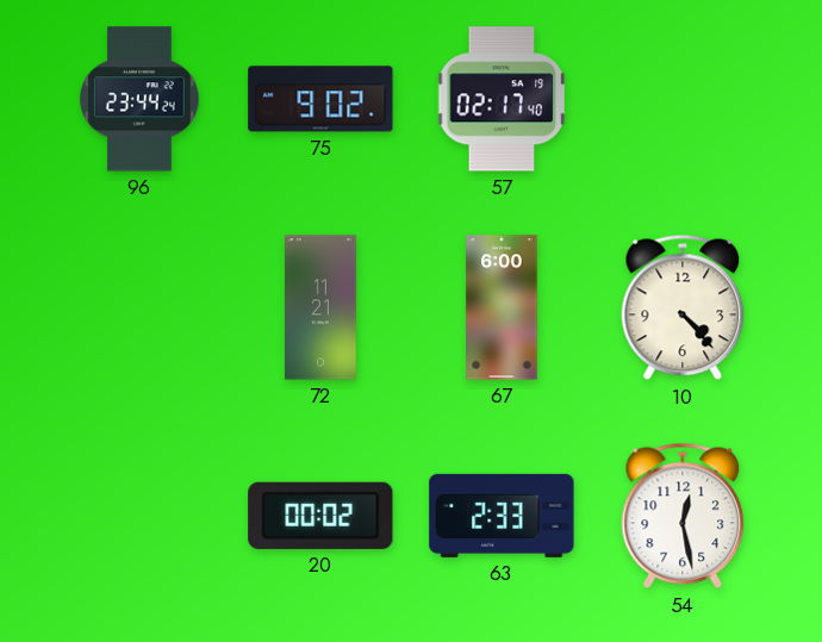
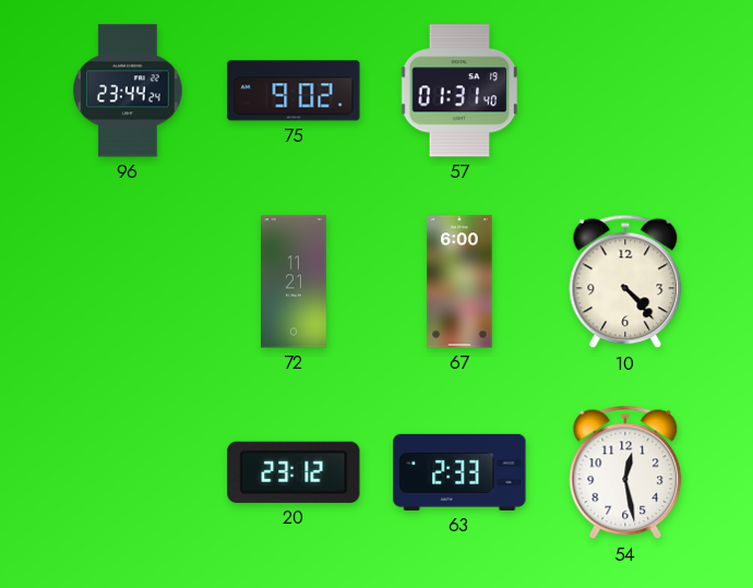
57: 02:17 -> 01:31 (459, 91)
20: 00:02 -> 23:12 (294, 472)
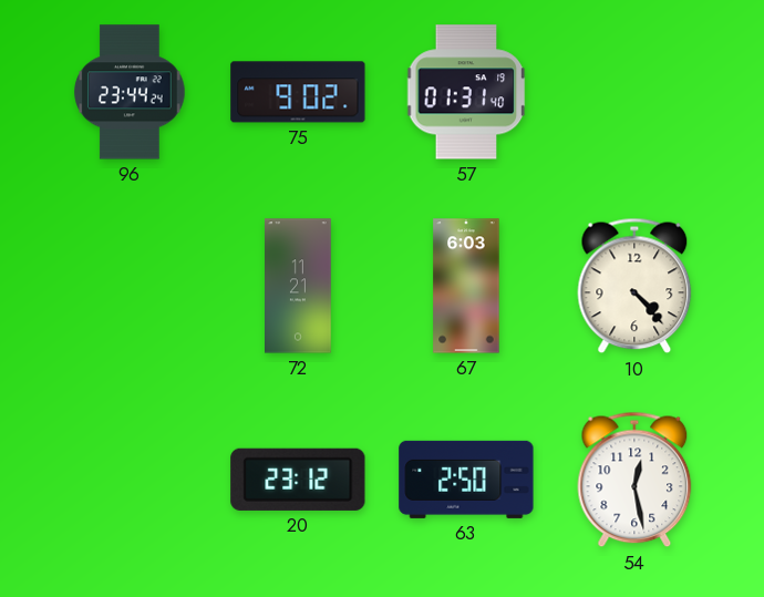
67: 6:00 -> 6:03 (466, 286)
63: 2:33 -> 2:50 (466, 480)
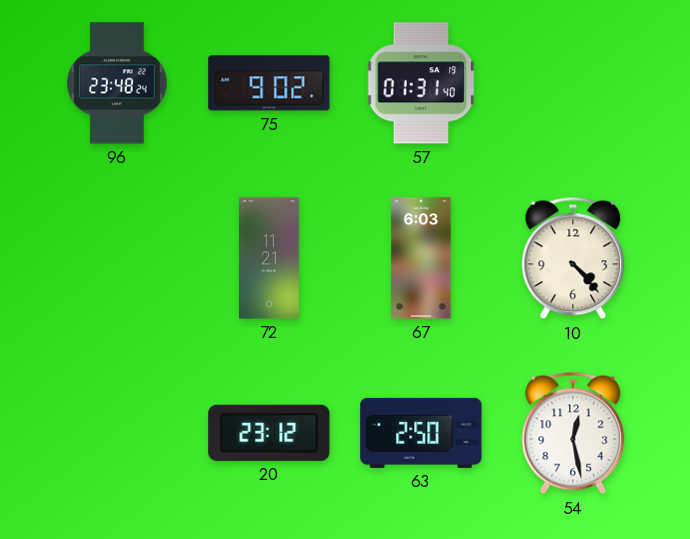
96: 23:44 -> 23:48 (117, 83)
